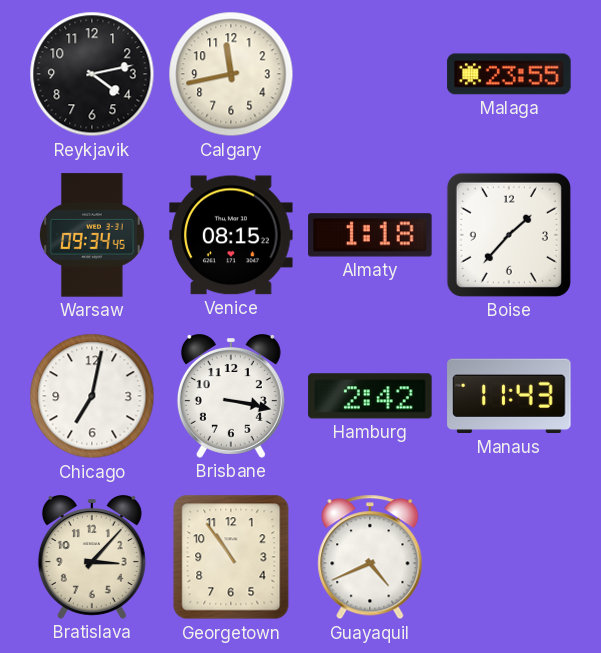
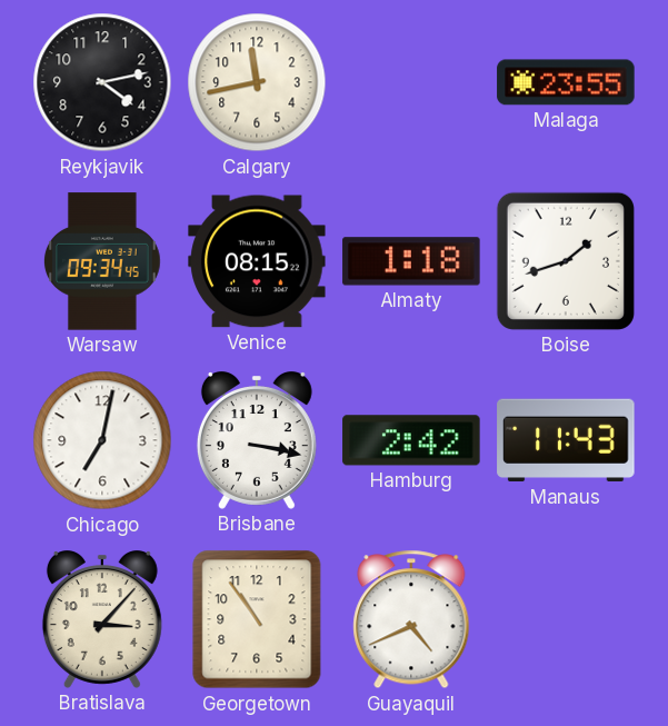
Boise: 1:37 -> 1:42 (566, 261)
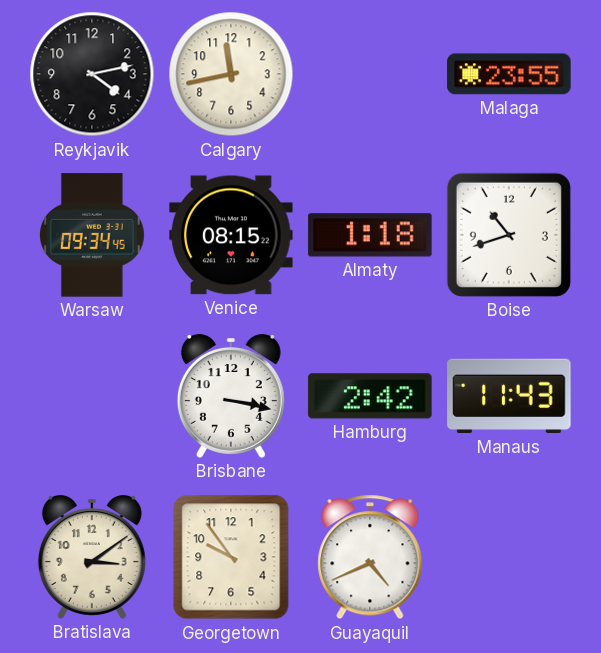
Boise: 1:42 -> 10:42 (509, 235)
Chicago: 7:02 -> none (102, 440)
Bratislava: 3:07 -> 3:09 (92, 558)
Georgetown: 10:54 -> 9:54 (231, 557)
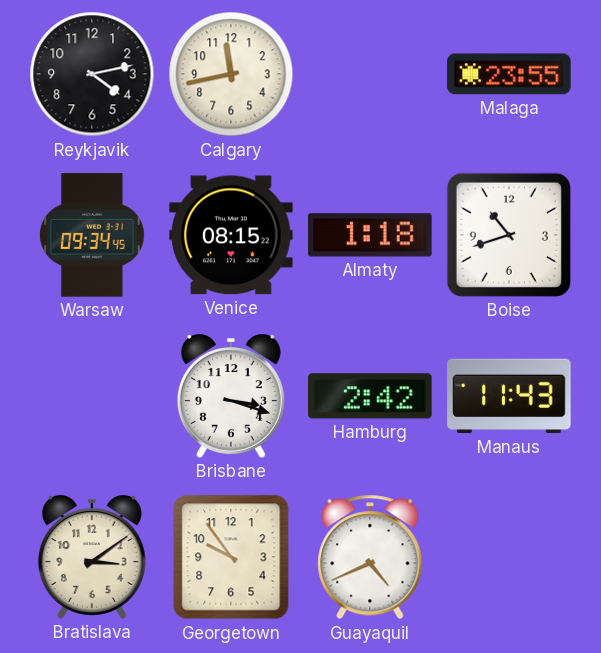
Brisbane: 3:17 -> 3:18 (231, 397)
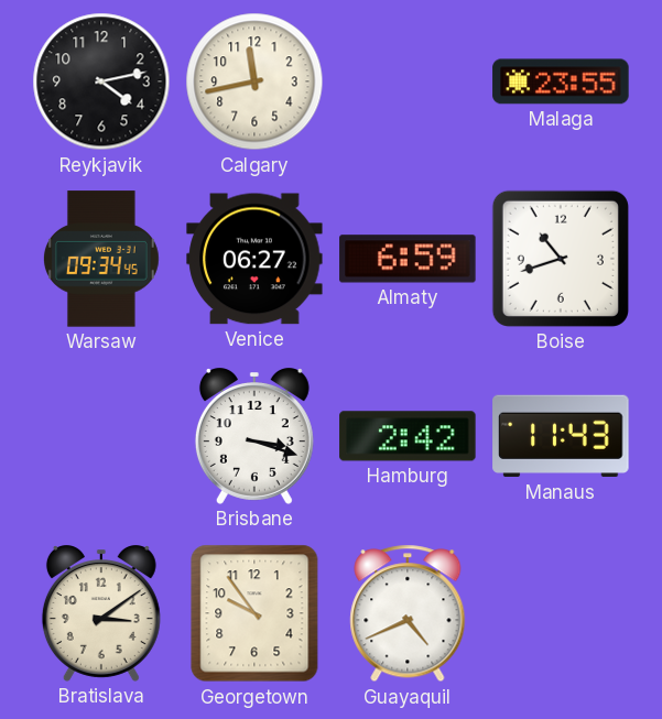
Venice: 08:15 -> 06:27 (254, 259)
Almaty: 1:18 -> 6:59 (408, 259)
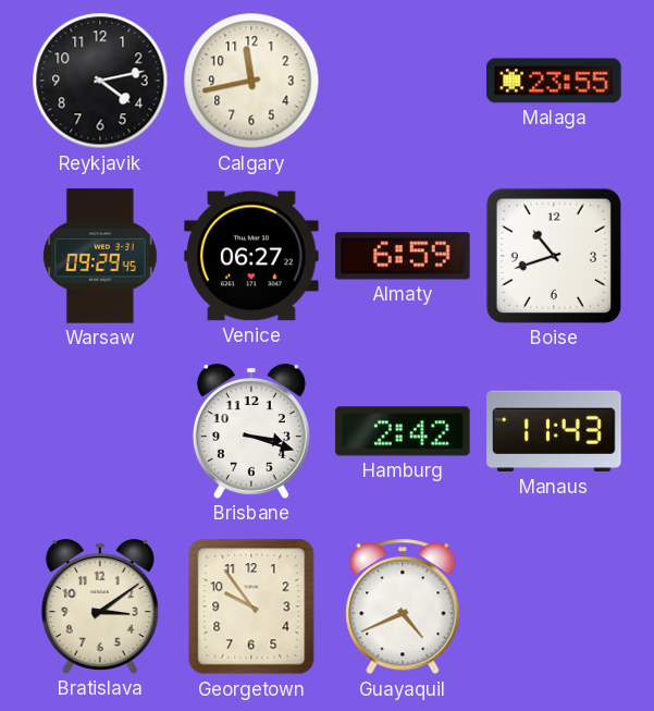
Warsaw: 09:34 -> 09:29 (100, 256)
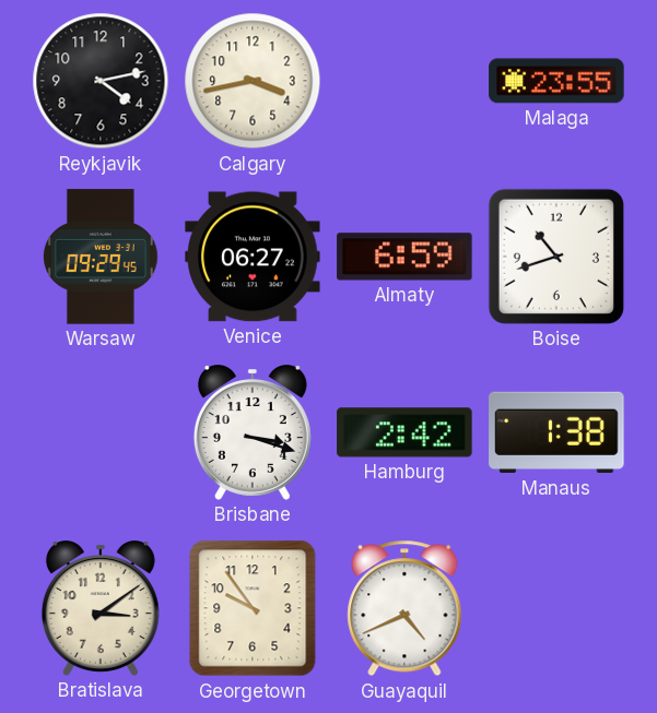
Calgary: 11:43 -> 3:43 (253, 81)
Manaus: 11:43 -> 1:38 (556, 432)
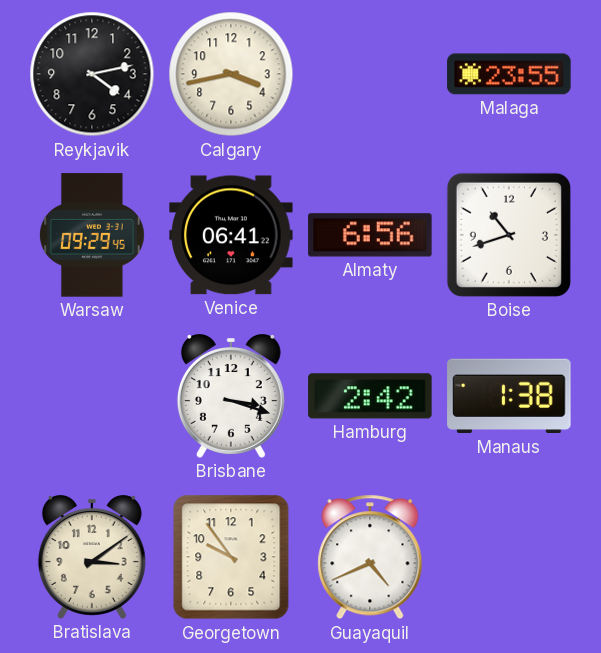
Venice: 06:27 -> 06:41 (231, 235)
Almaty: 6:59 -> 6:56 (370, 235)
